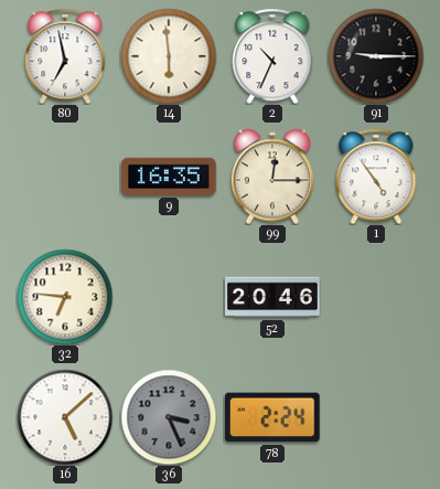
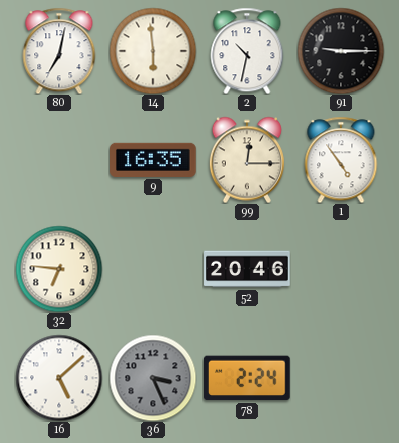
80: 6:58 -> 7:02 (59, 51)
2: 10:34 -> 10:32 (247, 51)
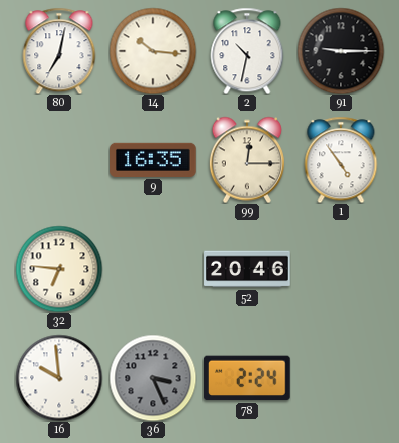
14: 5:59 -> 10:16 (153, 51)
16: 5:08 -> 9:59 (59, 378)
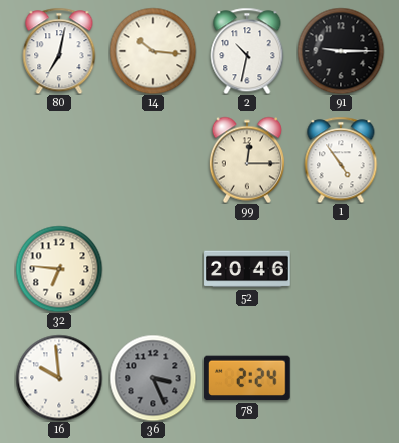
9: 16:35 -> none (153, 160)
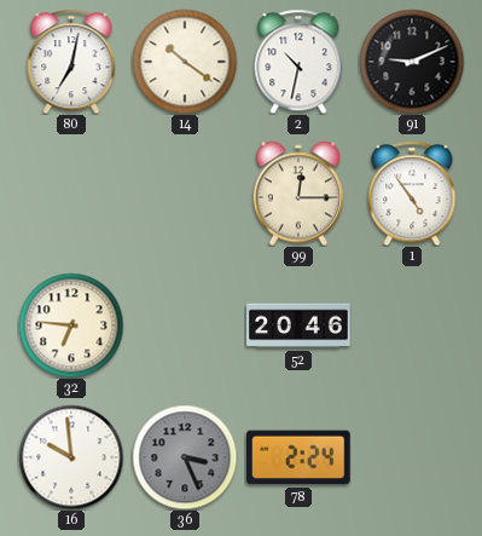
14: 10:16 -> 10:21 (185, 62)
91: 9:15 -> 9:11 (412, 62)
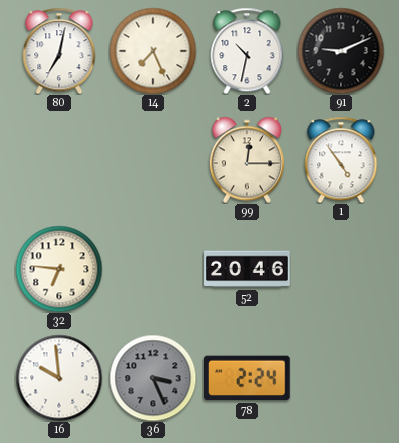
14: 10:21 -> 7:26 (153, 51)
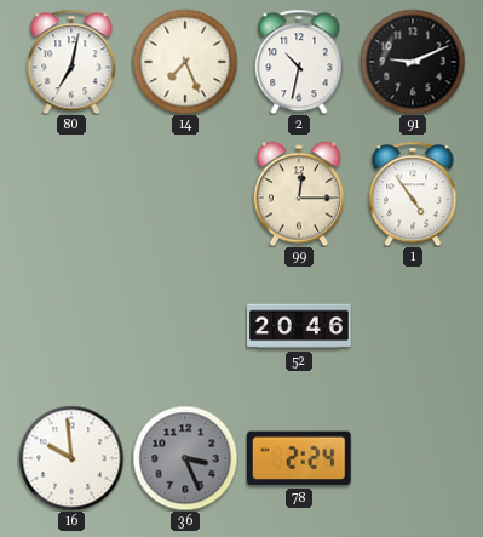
32: 6:46 -> none (59, 269)
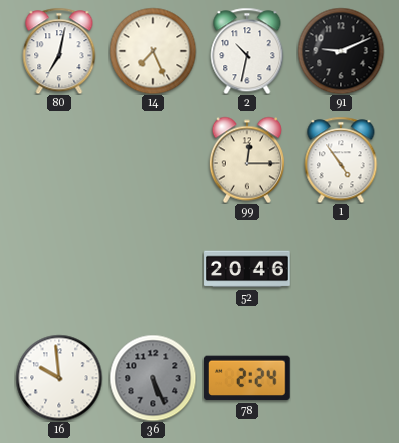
36: 3:26 -> 5:26 (153, 378)
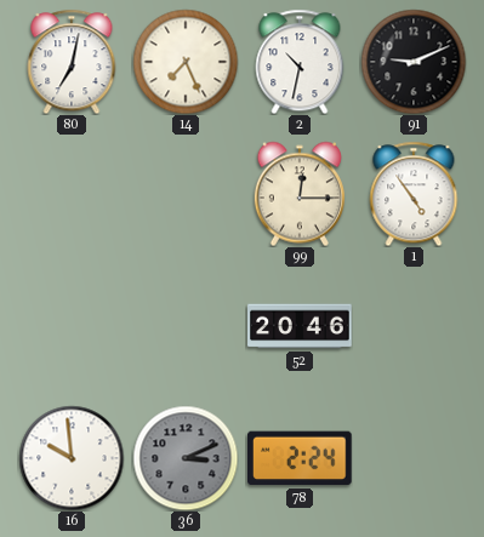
36: 5:26 -> 3:11 (186, 458)
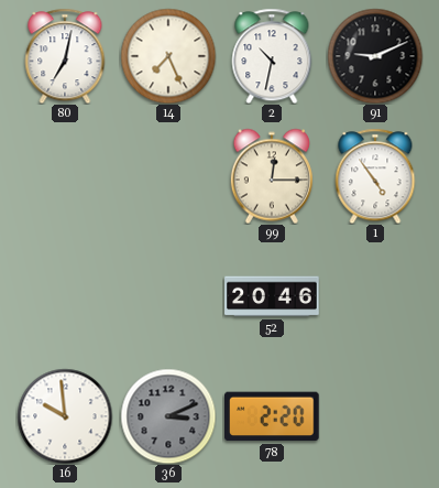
78: 2:24 -> 2:20 (273, 416)
